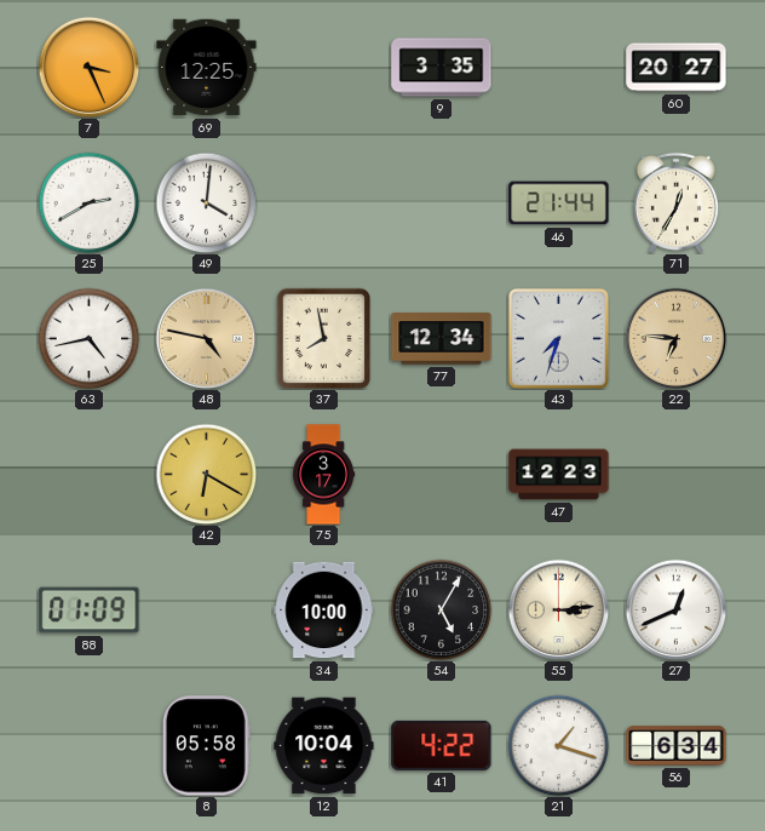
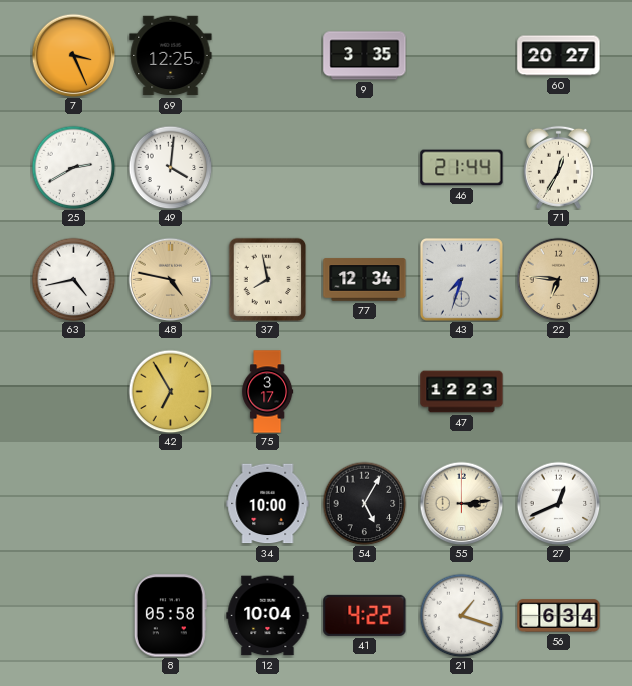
42: 6:20 -> 6:55 (170, 391)
88: 01:09 -> none (90, 611)
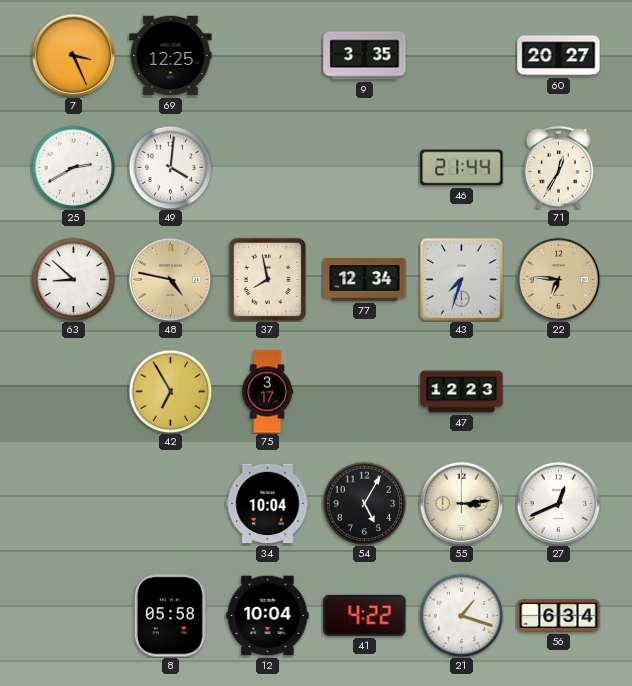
63: 4:43 -> 8:52 (73, 279)
34: 10:00 -> 10:04 (268, 504)
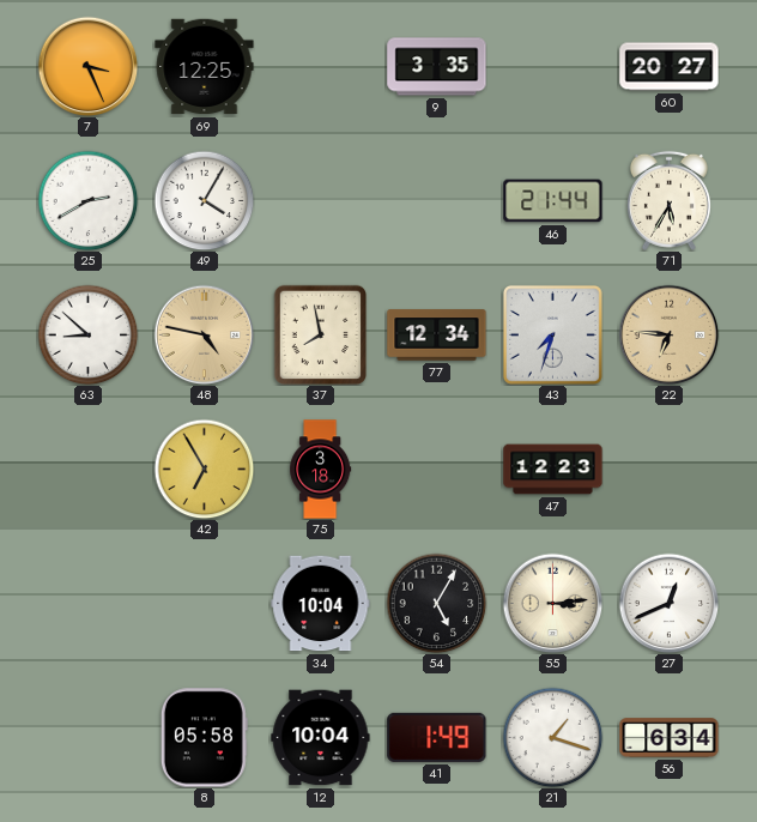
49: 4:01 -> 4:05 (204, 200)
71: 12:35 -> 5:35 (668, 200)
75: 3:17 -> 3:18 (321, 470)
41: 4:22 -> 1:49 (437, 737)
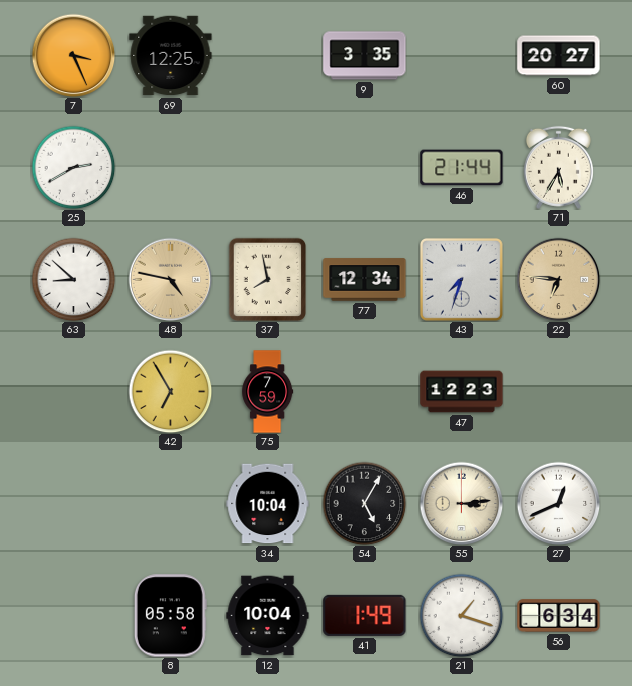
49: 4:05 -> none (204, 200)
75: 3:18 -> 7:59 (268, 392)
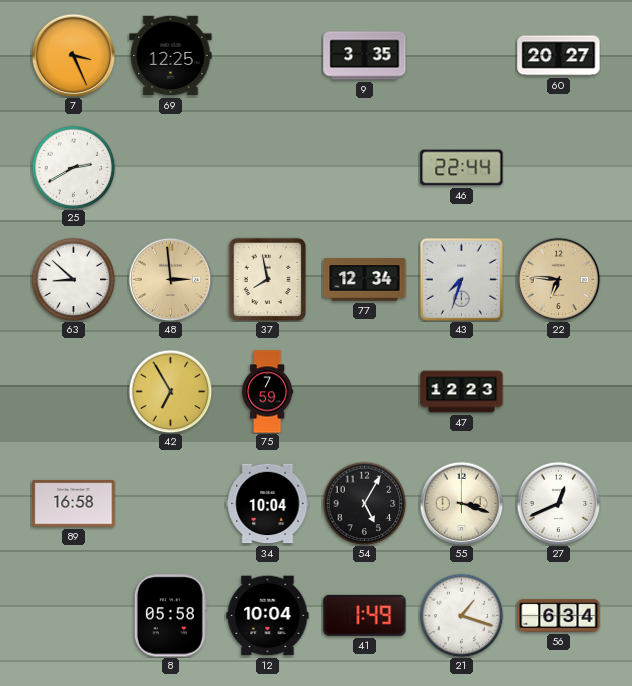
46: 21:44 -> 22:44 (462, 168)
71: 5:35 -> none (558, 167)
48: 4:47 -> 2:59 (170, 279)
89: none -> 16:58 (74, 504)
55: 3:14 -> 3:18 (461, 503)
